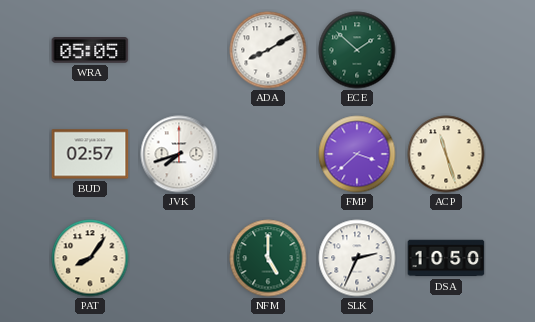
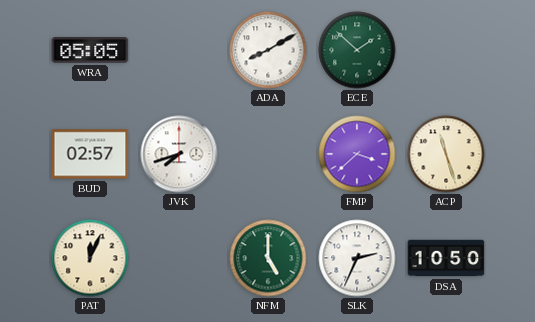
PAT: 8:06 -> 12:04 (90, 258)
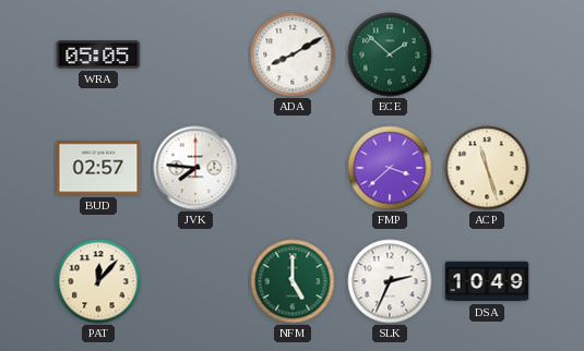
JVK: 7:42 -> 7:46 (195, 168)
PAT: 12:04 -> 12:07 (98, 281)
DSA: 10:50 -> 10:49 (487, 281)
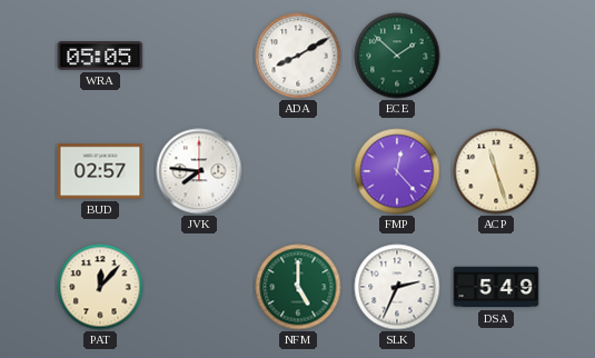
FMP: 3:38 -> 12:23 (397, 171)
DSA: 10:49 -> 5:49 (496, 287)
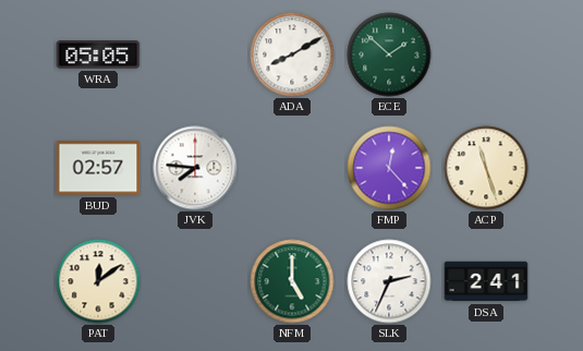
PAT: 12:07 -> 12:09 (98, 281)
DSA: 5:49 -> 2:41 (486, 281)
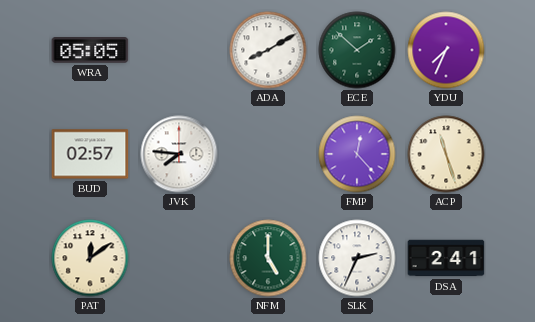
YDU: none -> 7:34 (446, 50)
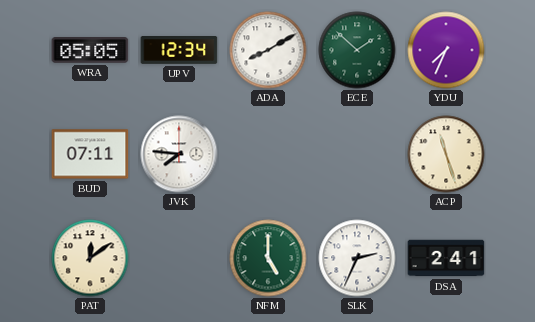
UPV: none -> 12:34 (179, 51)
BUD: 02:57 -> 07:11 (90, 154)
FMP: 12:23 -> none (357, 154)
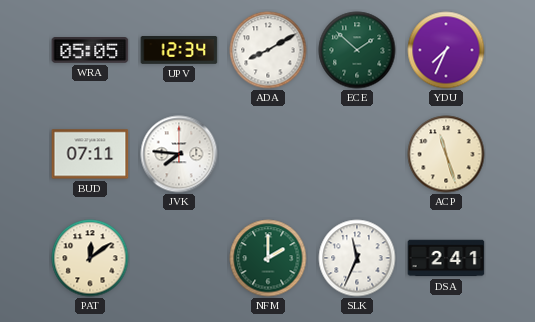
NFM: 5:00 -> 2:00 (268, 258)
SLK: 2:34 -> 11:34 (357, 258)
